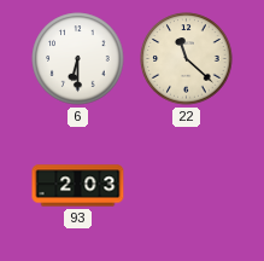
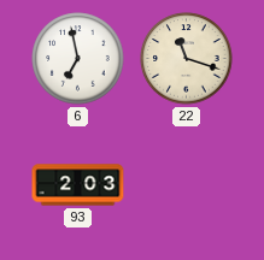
6: 6:30 -> 6:58 (78, 59)
22: 11:22 -> 11:18 (187, 59)
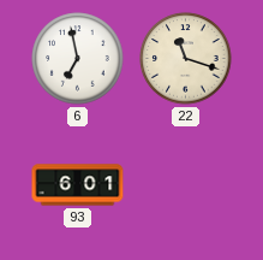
93: 2:03 -> 6:01 (78, 185)
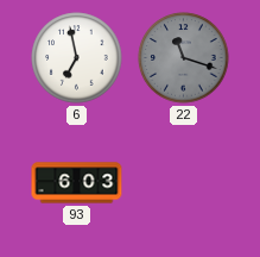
22 dial: cream -> grey (184, 58)
93: 6:01 -> 6:03 (77, 183)
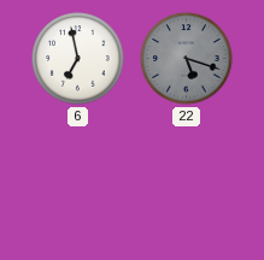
22: 11:18 -> 5:18 (187, 59)
93: 6:03 -> none (77, 183)
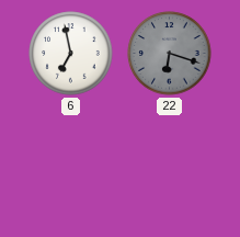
22: 5:18 -> 6:18 (170, 54)
